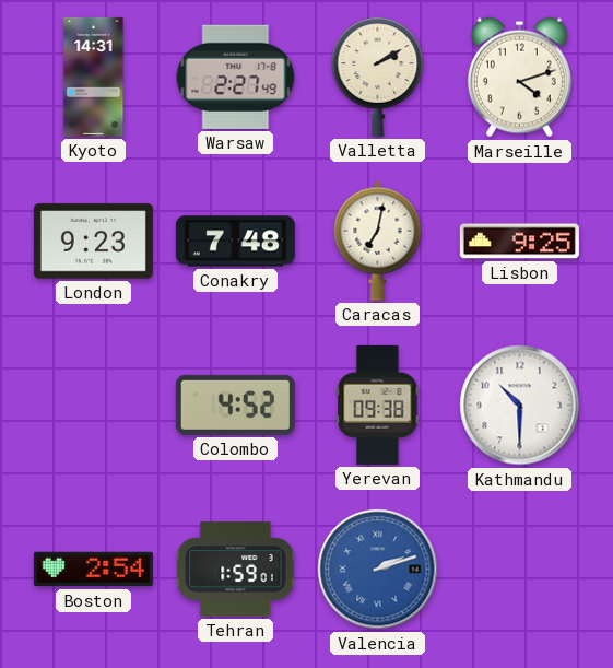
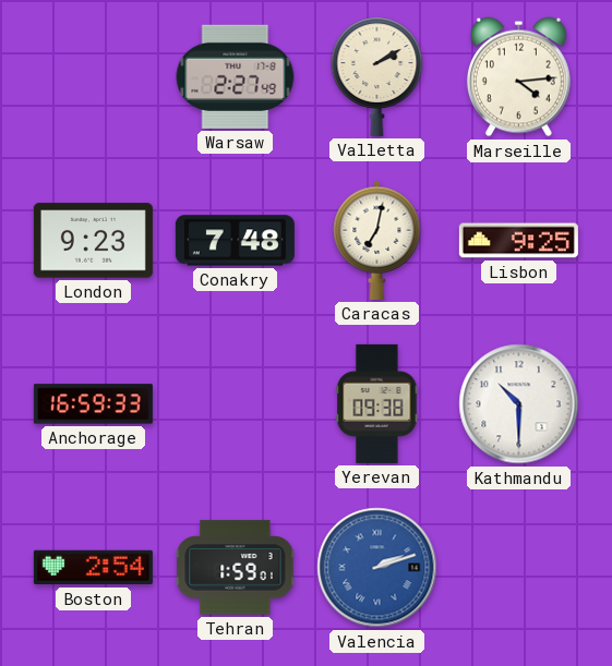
Kyoto: 14:31 -> none (94, 77)
Marseille: 4:12 -> 4:14 (518, 77)
Anchorage: none -> 16:59 (93, 404)
Colombo: 4:52 -> none (235, 405)
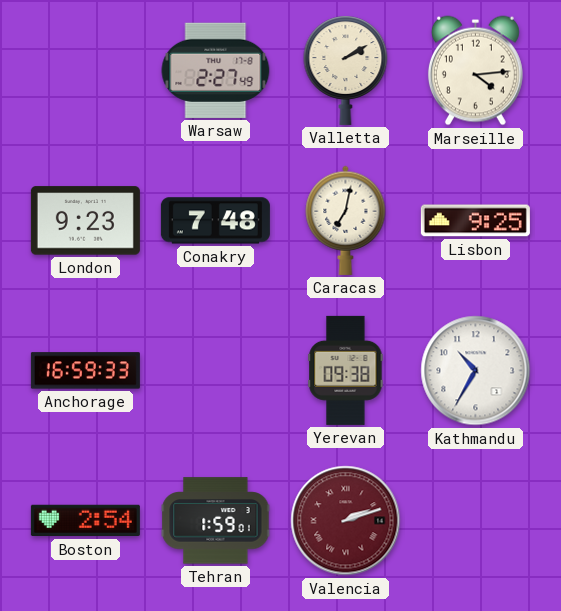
Kathmandu: 10:30 -> 10:35 (476, 371)
Valencia dial: blue -> burgundy (346, 521)
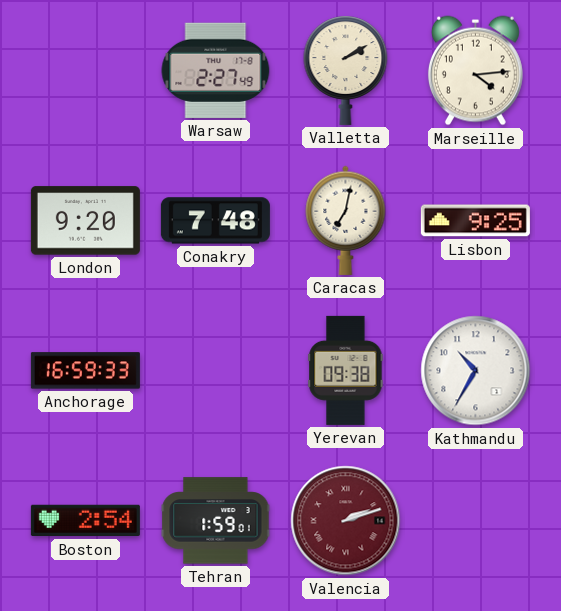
London: 9:23 -> 9:20 (85, 221)
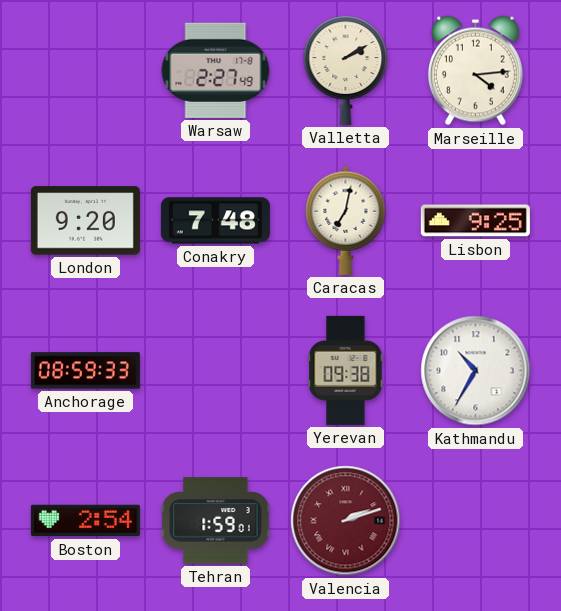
Anchorage: 16:59 -> 08:59 (85, 371)
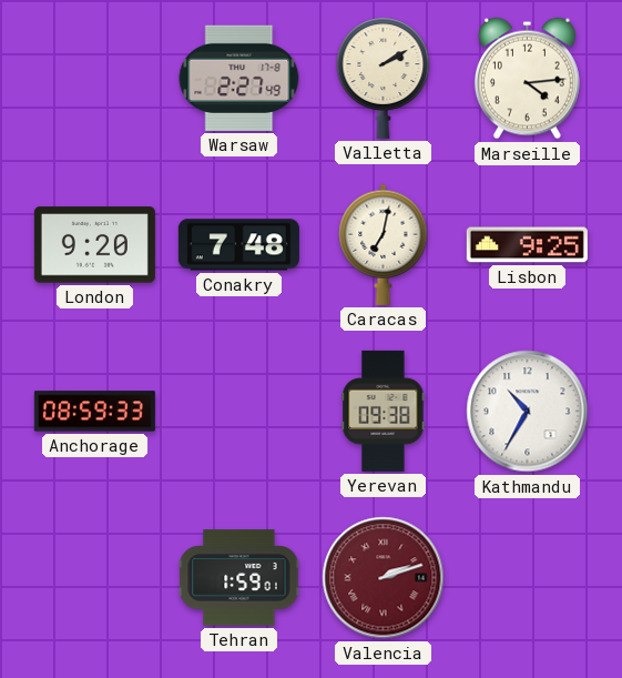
Boston: 2:54 -> none (85, 521)
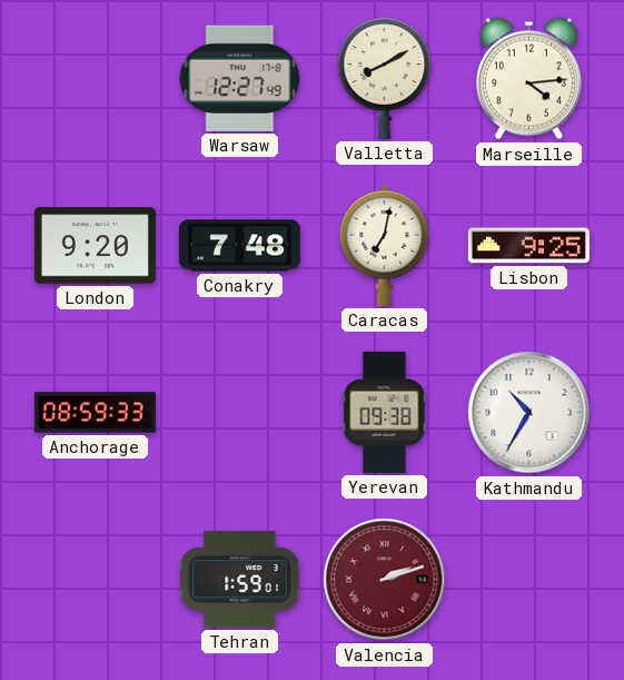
Warsaw: 2:27 -> 12:27 (240, 78)
Valletta: 2:10 -> 8:10 (385, 78)
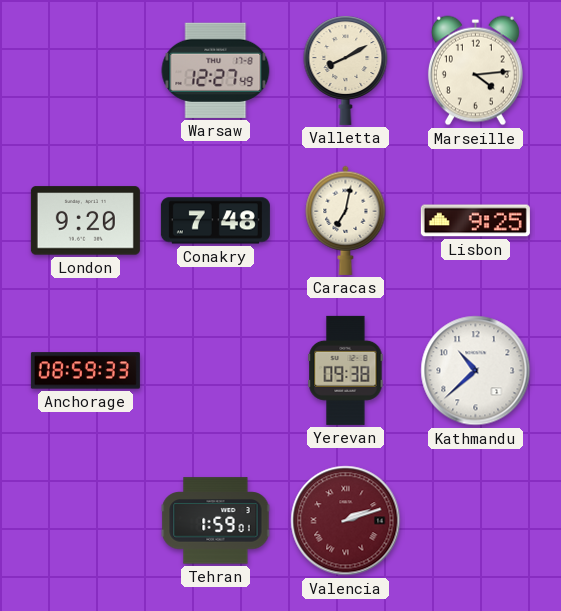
Kathmandu: 10:35 -> 10:38 (476, 371)
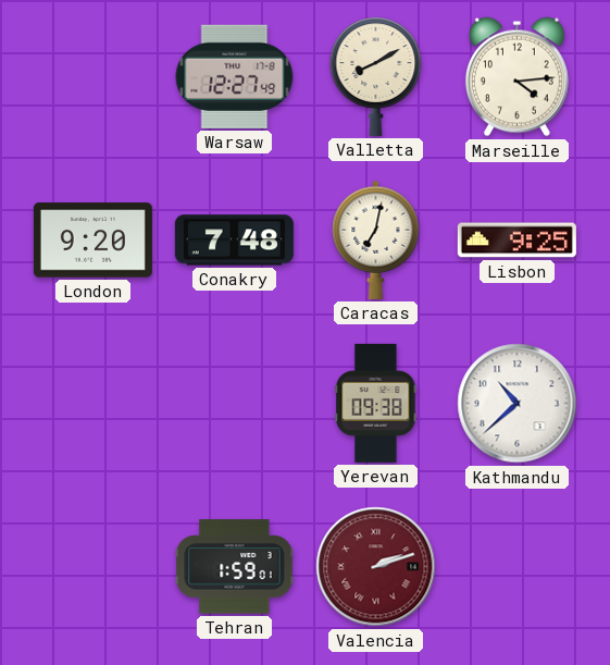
Anchorage: 08:59 -> none (85, 371)
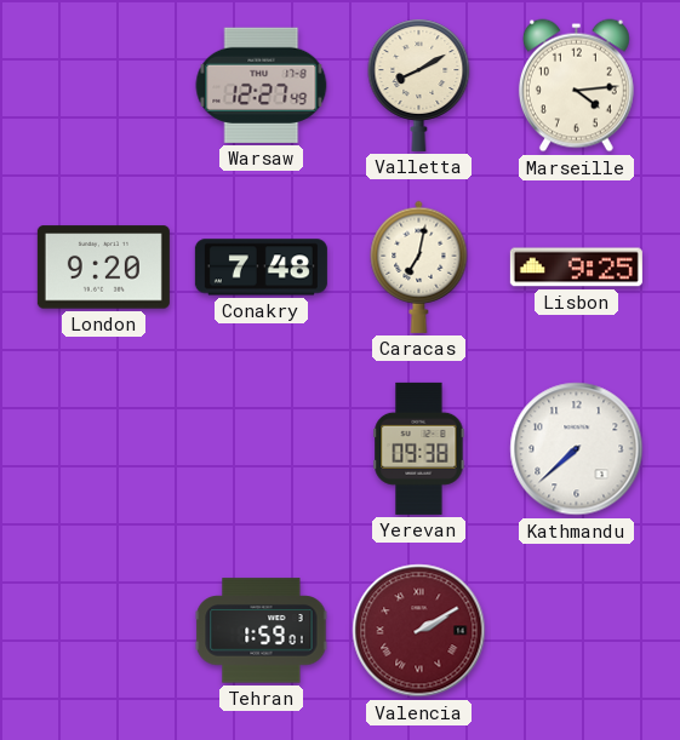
Kathmandu: 10:38 -> 7:38 (577, 449)
Valencia: 2:12 -> 2:10 (419, 631)
